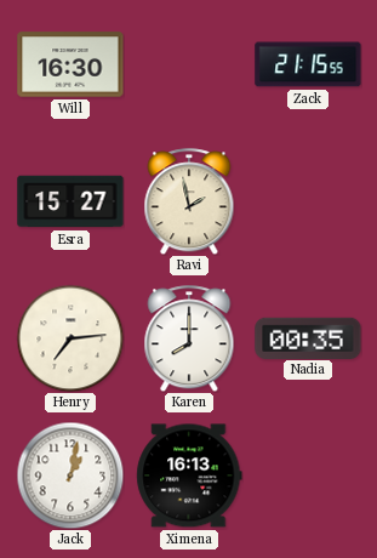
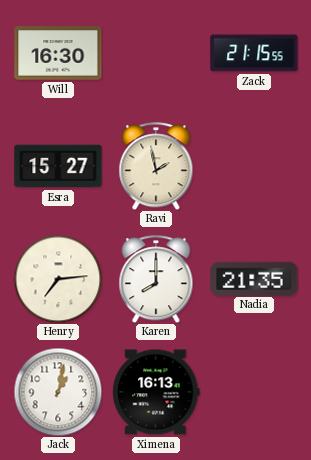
Nadia: 00:35 -> 21:35 (254, 278)
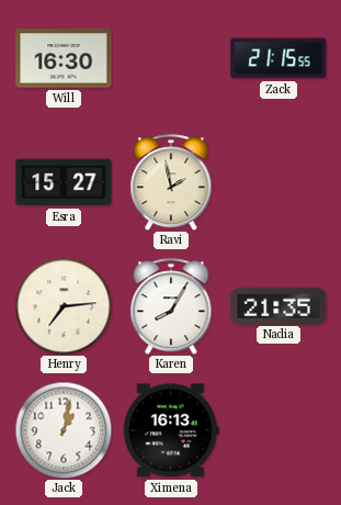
Karen: 8:00 -> 8:05 (171, 306)
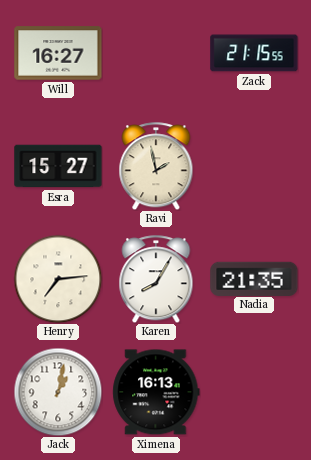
Will: 16:30 -> 16:27 (58, 53)
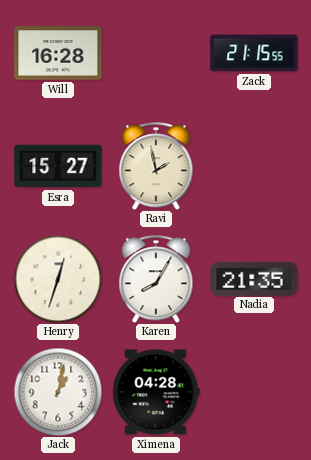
Will: 16:27 -> 16:28 (58, 53)
Henry: 7:14 -> 12:33 (58, 279)
Ximena: 16:13 -> 04:28 (156, 392)
